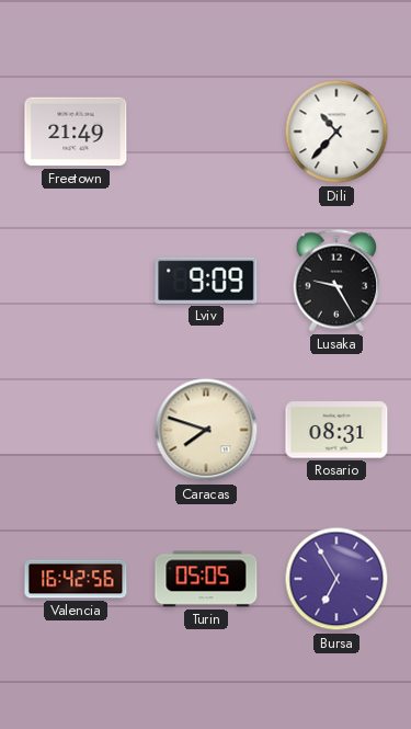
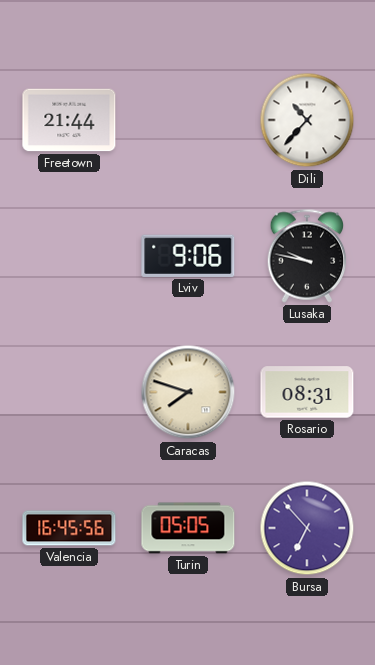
Freetown: 21:49 -> 21:44 (69, 120)
Lviv: 9:09 -> 9:06 (188, 256)
Lusaka: 9:25 -> 9:47 (307, 256)
Valencia: 16:42 -> 16:45 (69, 528)
Bursa: 6:55 -> 6:53 (307, 528)
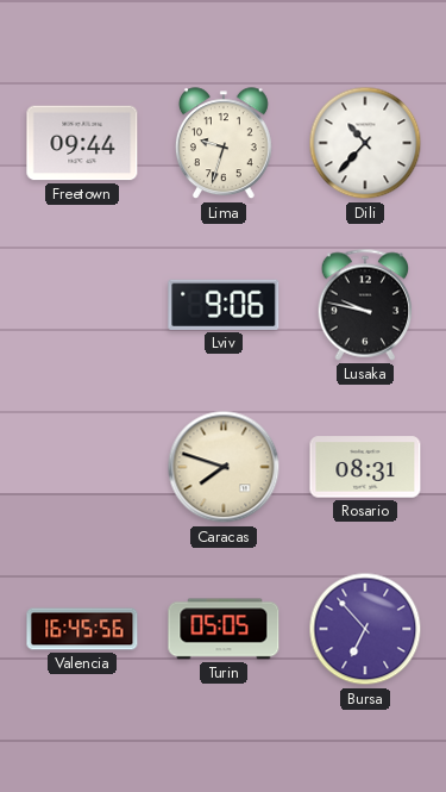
Freetown: 21:44 -> 09:44 (82, 143)
Lima: none -> 9:33 (224, 144)
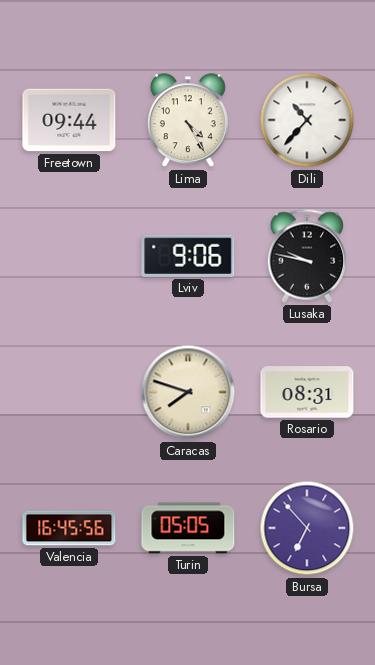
Lima: 9:33 -> 4:25 (188, 121)
